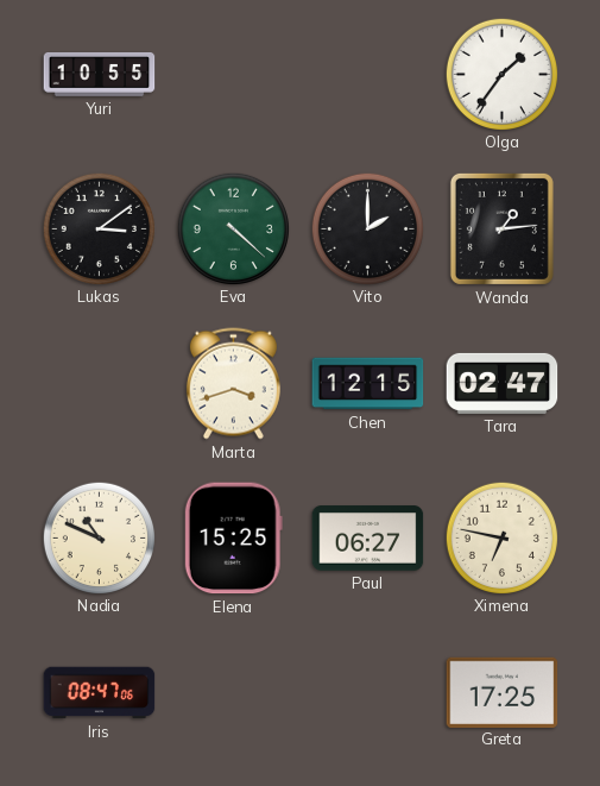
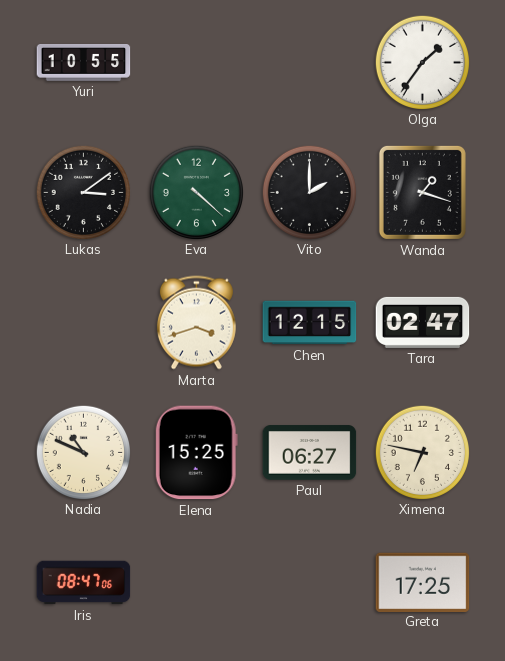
Wanda: 1:14 -> 1:18 (422, 192)
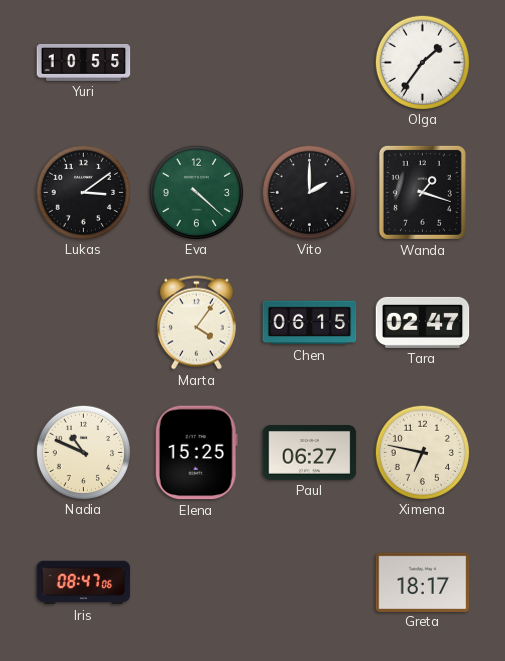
Marta: 3:42 -> 4:06 (196, 323)
Chen: 12:15 -> 06:15 (310, 323)
Greta: 17:25 -> 18:17 (423, 582)
